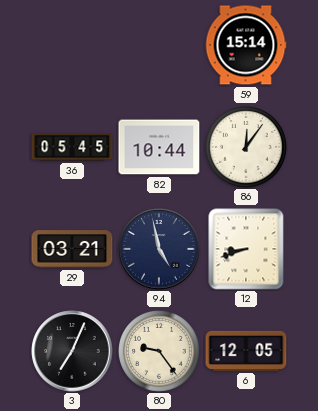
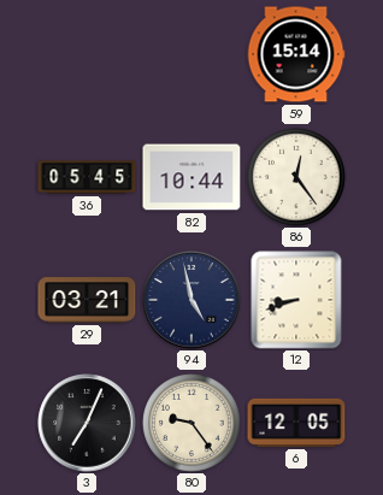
86: 12:06 -> 12:24 (297, 178)
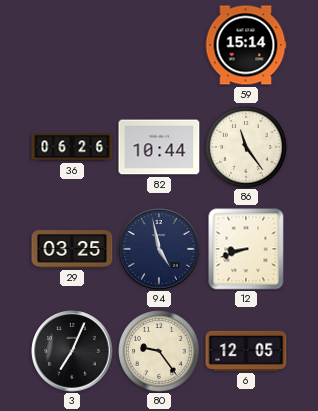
36: 05:45 -> 06:26 (72, 147)
86: 12:24 -> 11:24 (247, 148)
29: 03:21 -> 03:25 (72, 249)
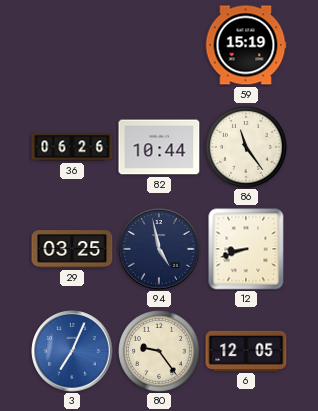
59: 15:14 -> 15:19 (246, 45)
3 dial: black -> blue (72, 351)
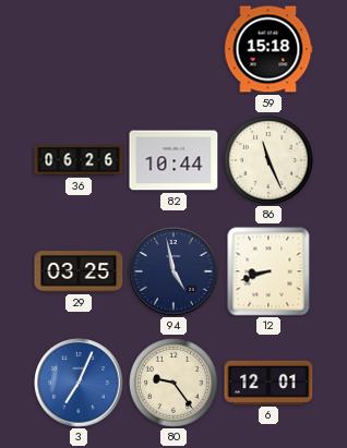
59: 15:19 -> 15:18 (268, 49)
86: 11:24 -> 11:26 (270, 161)
6: 12:05 -> 12:01 (268, 383)
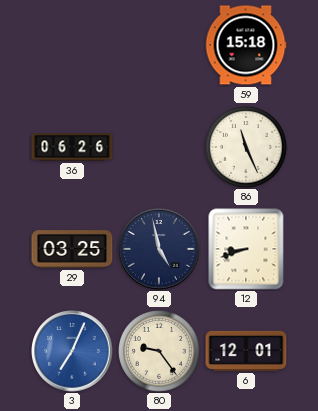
82: 10:44 -> none (174, 160)
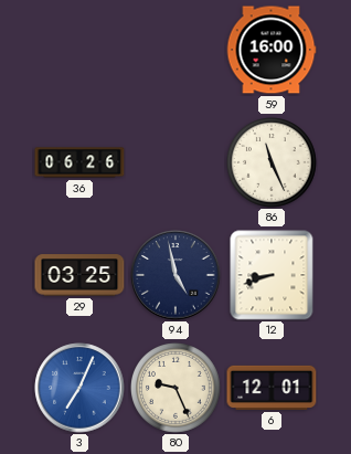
59: 15:18 -> 16:00 (272, 50)
80: 9:24 -> 9:26 (177, 389)
